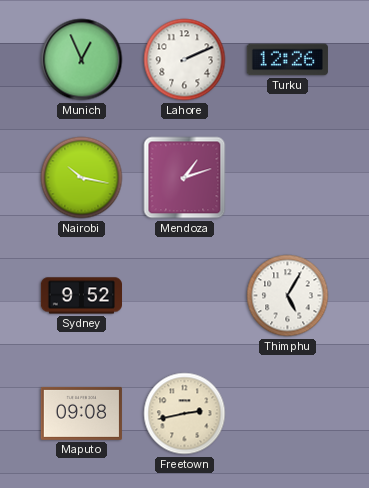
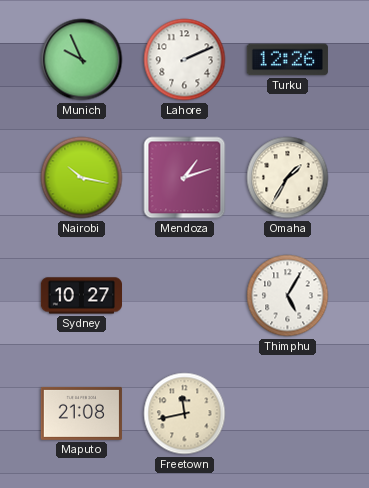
Munich: 12:56 -> 9:56 (82, 60)
Omaha: none -> 1:35 (288, 178)
Sydney: 9:52 -> 10:27 (81, 296)
Maputo: 09:08 -> 21:08 (81, 413)
Freetown: 2:43 -> 11:43 (185, 414)
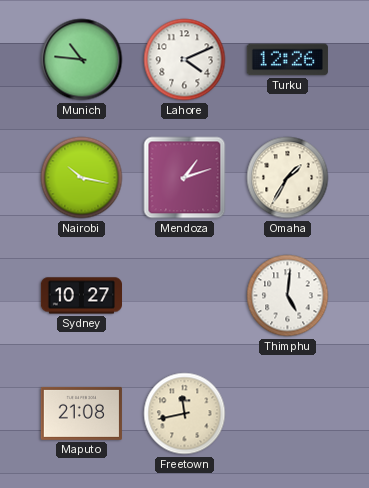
Munich: 9:56 -> 10:46 (82, 60)
Lahore: 2:11 -> 4:11 (185, 60)
Thimphu: 5:05 -> 5:01 (288, 296)
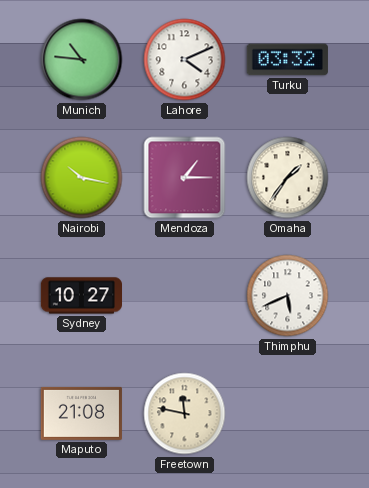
Turku: 12:26 -> 03:32 (287, 60)
Mendoza: 1:12 -> 1:15 (185, 178)
Omaha: 1:35 -> 1:36 (288, 178)
Thimphu: 5:01 -> 5:41 (288, 296)
Freetown: 11:43 -> 11:47 (185, 414)
